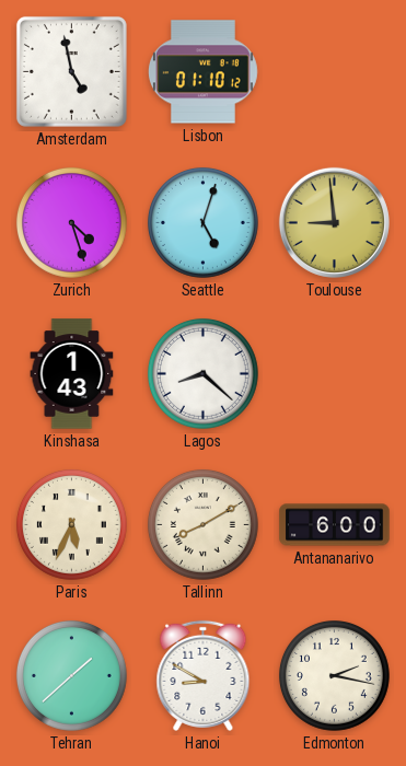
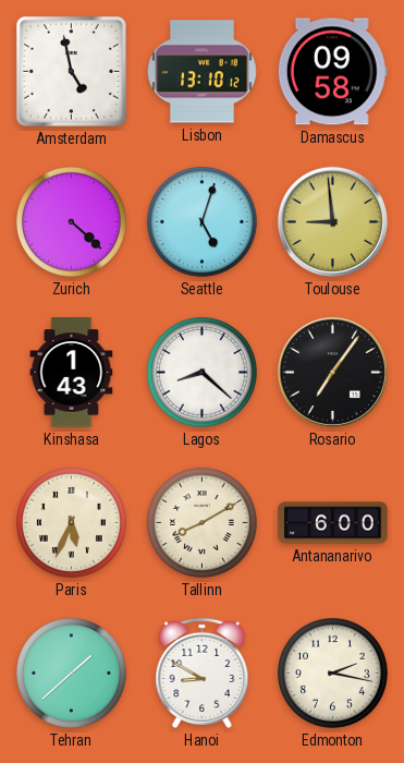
Lisbon: 01:10 -> 13:10 (201, 72)
Damascus: none -> 09:58 (332, 72)
Zurich: 4:27 -> 4:22 (71, 221)
Rosario: none -> 7:06 (332, 372)
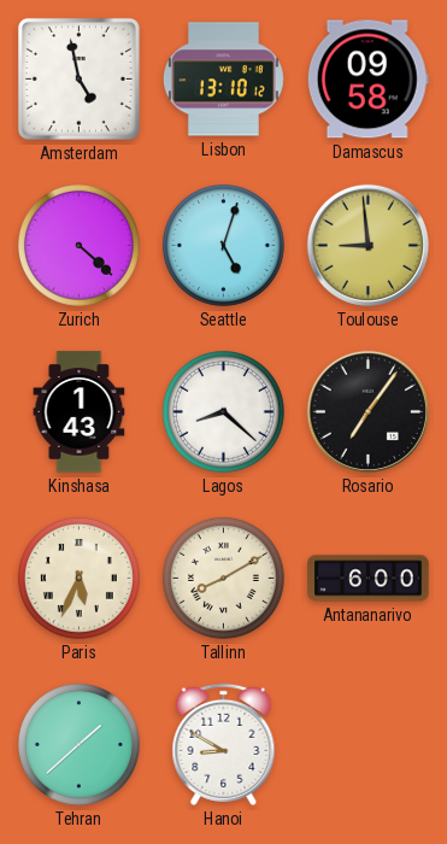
Edmonton: 2:17 -> none (332, 673)
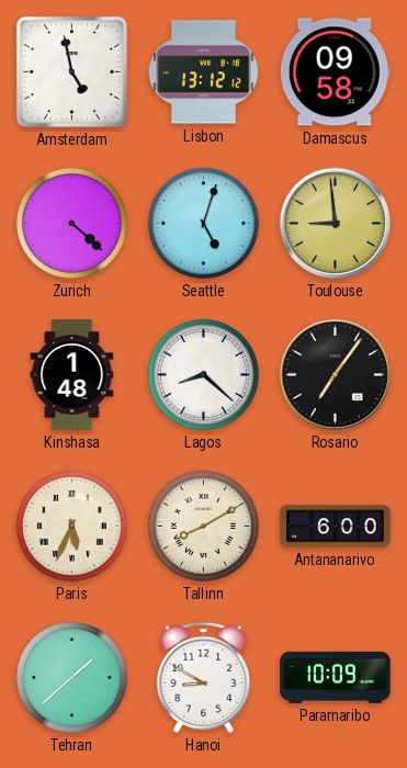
Lisbon: 13:10 -> 13:12 (203, 72)
Kinshasa: 1:43 -> 1:48 (72, 375)
Paramaribo: none -> 10:09 (336, 677)
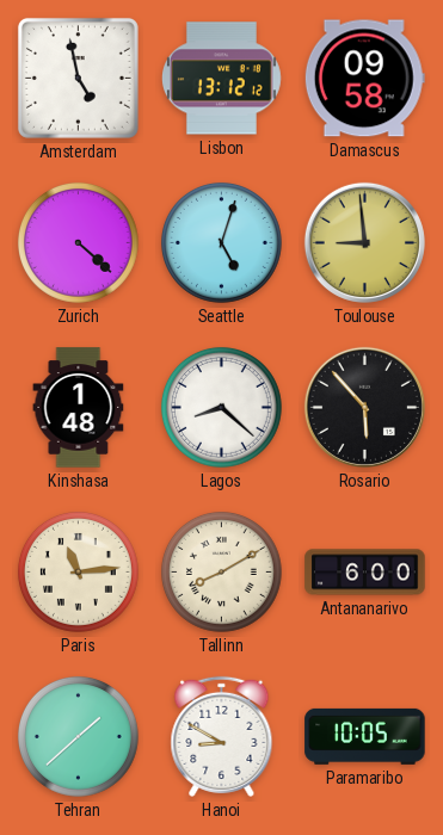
Rosario: 7:06 -> 5:53 (364, 407)
Paris: 5:34 -> 11:14 (78, 571)
Paramaribo: 10:09 -> 10:05 (365, 736)
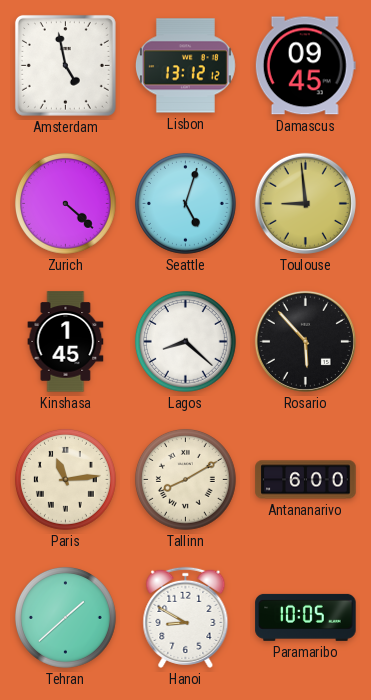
Damascus: 09:58 -> 09:45 (305, 66)
Kinshasa: 1:48 -> 1:45 (66, 342)
